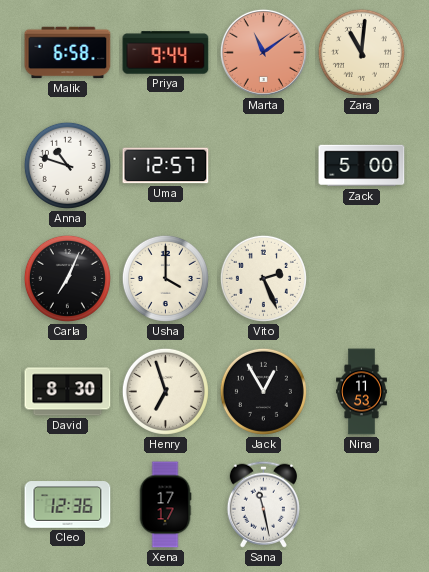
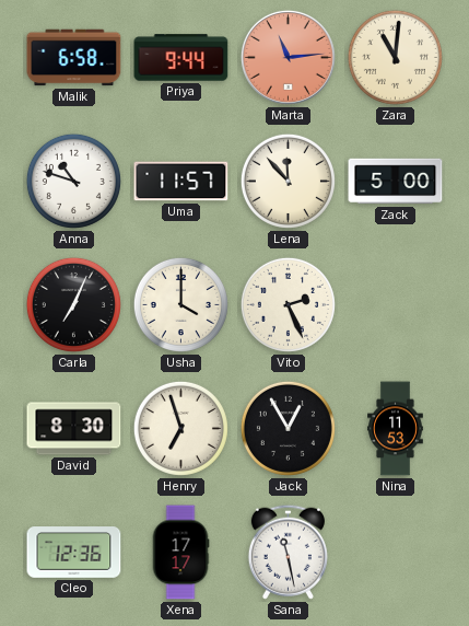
Marta: 11:09 -> 11:14 (288, 57)
Uma: 12:57 -> 11:57 (181, 182)
Lena: none -> 11:53 (288, 181)
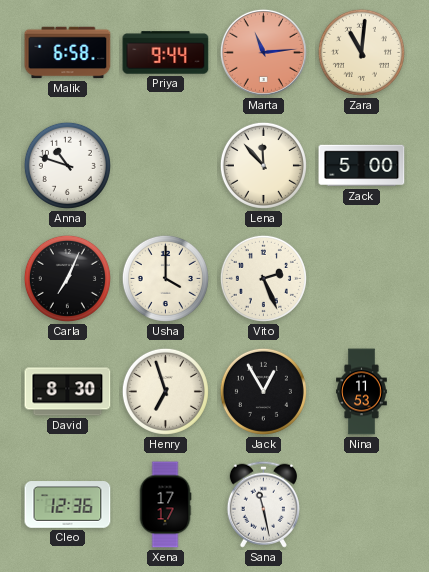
Uma: 11:57 -> none (181, 182)
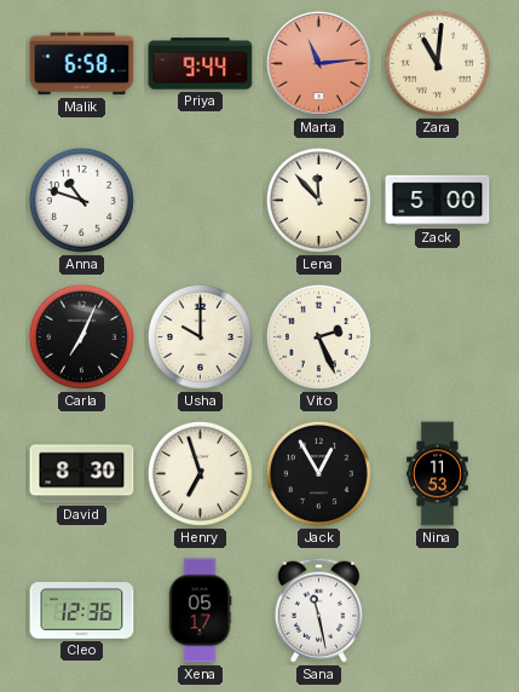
Usha: 4:00 -> 10:00 (200, 336)
Xena: 17:17 -> 05:17 (200, 611)
